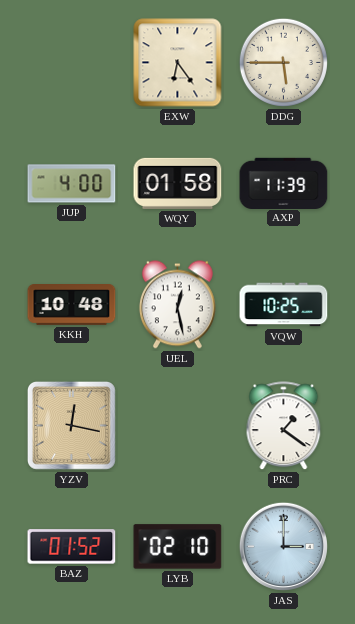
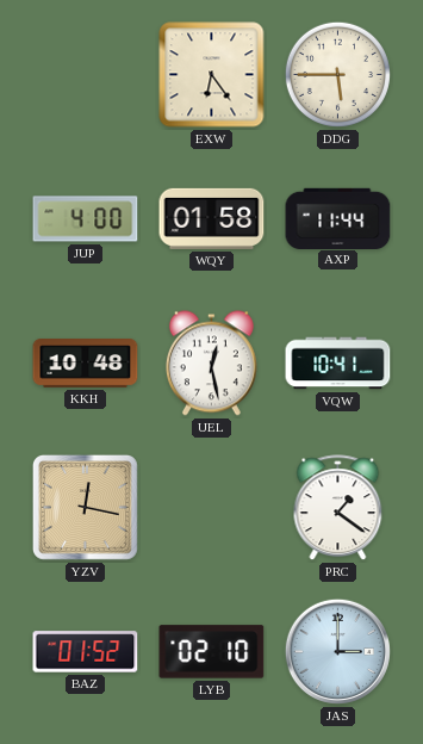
AXP: 11:39 -> 11:44 (338, 218)
VQW: 10:25 -> 10:41 (338, 364)
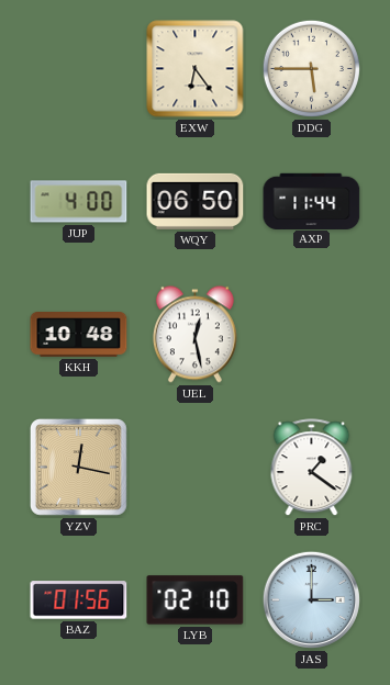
WQY: 01:58 -> 06:50 (196, 201)
VQW: 10:41 -> none (338, 364)
BAZ: 01:52 -> 01:56 (79, 600)
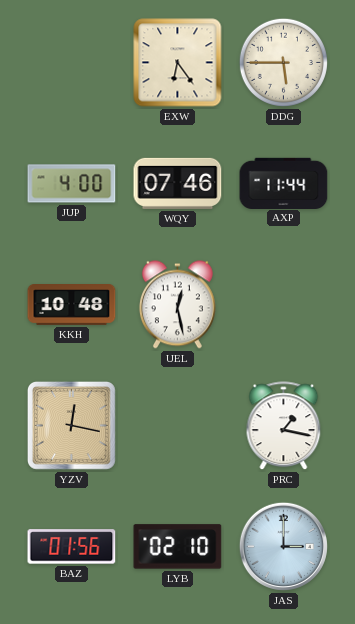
WQY: 06:50 -> 07:46 (178, 183)
PRC: 1:21 -> 1:17 (284, 426)
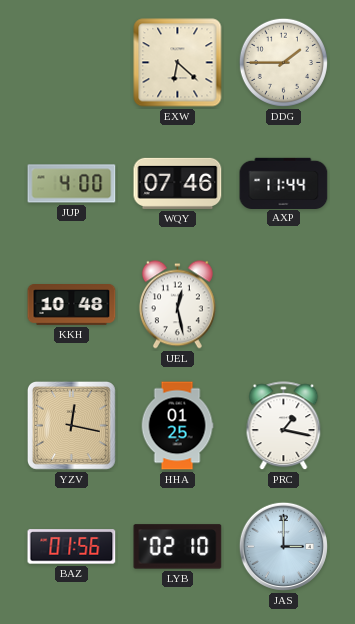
EXW: 6:24 -> 6:22 (178, 63)
DDG: 5:45 -> 1:45 (283, 62)
HHA: none -> 01:25 (177, 426)
